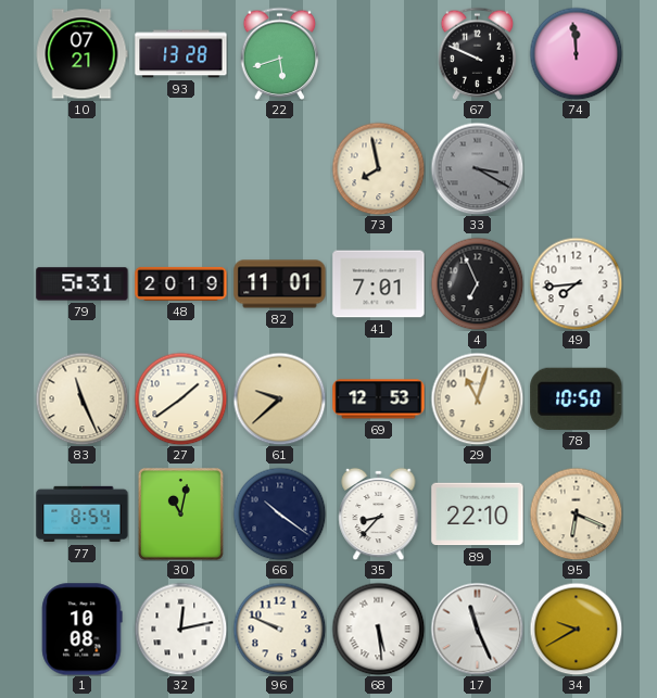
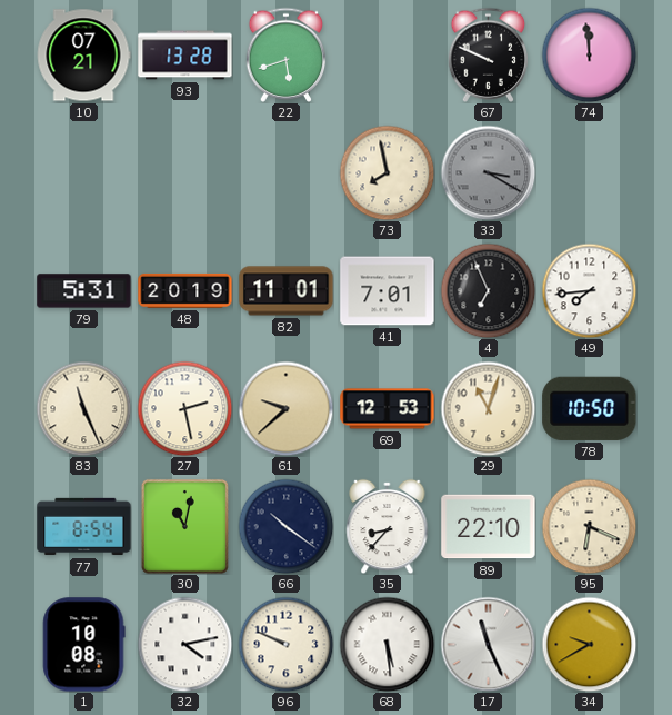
27: 1:39 -> 2:28 (184, 408)
32: 12:13 -> 4:13 (184, 644)
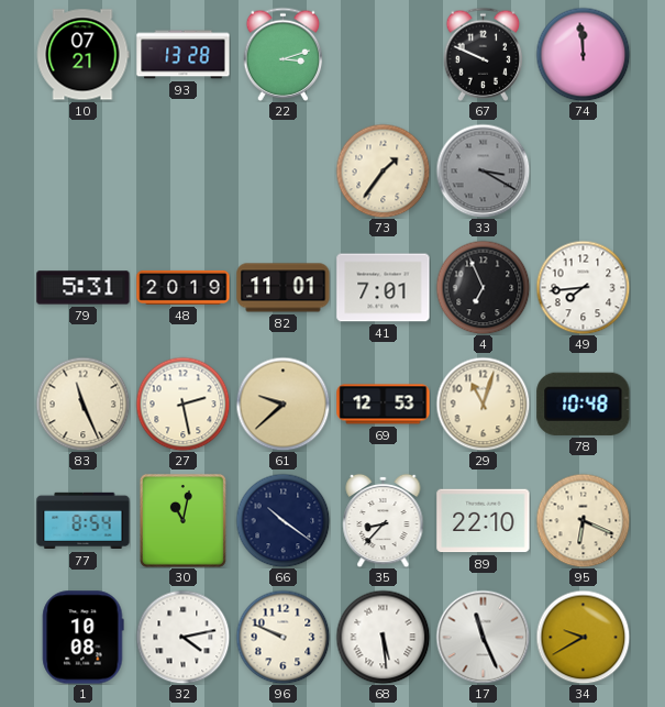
22: 5:42 -> 3:12 (284, 54)
73: 7:58 -> 1:36 (383, 170)
78: 10:50 -> 10:48 (584, 404)
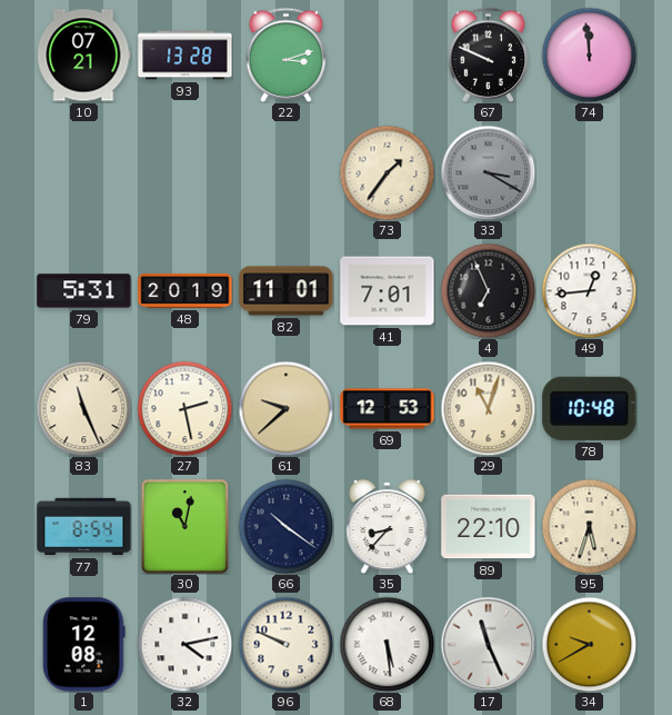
49: 7:44 -> 12:44 (589, 290)
95: 6:19 -> 5:33 (589, 526)
1: 10:08 -> 12:08 (84, 645)
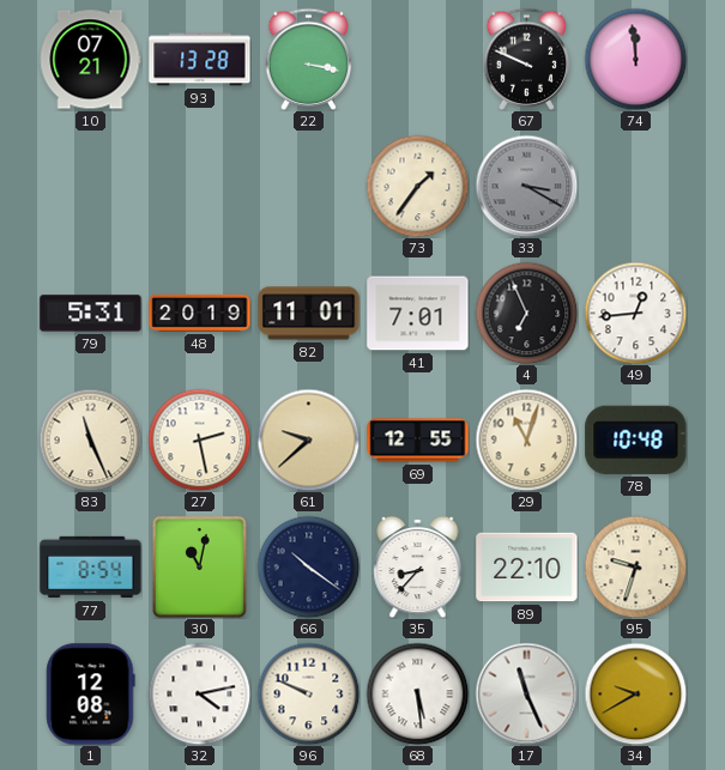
22: 3:12 -> 3:17 (309, 59)
69: 12:53 -> 12:55 (418, 441)
95: 5:33 -> 9:33 (635, 566)
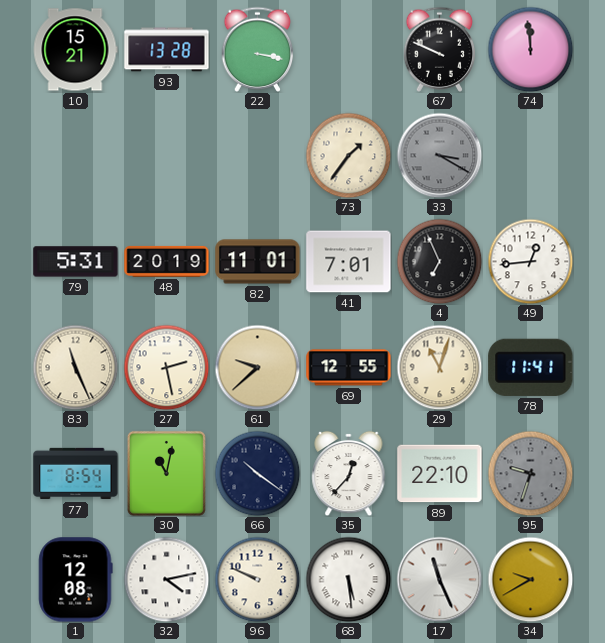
10: 07:21 -> 15:21 (75, 50)
78: 10:48 -> 11:41 (531, 367)
35: 8:37 -> 12:37 (349, 473)
95 dial: cream -> grey (530, 473)
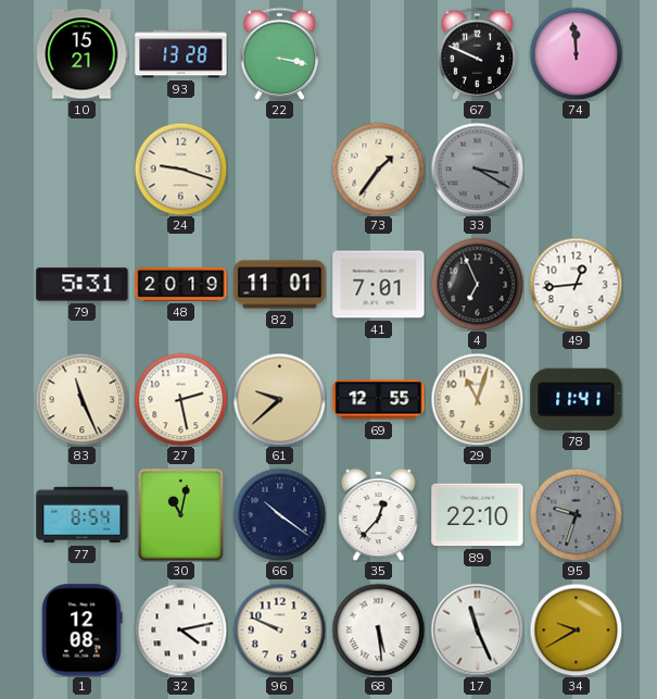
24: none -> 9:18 (180, 168)
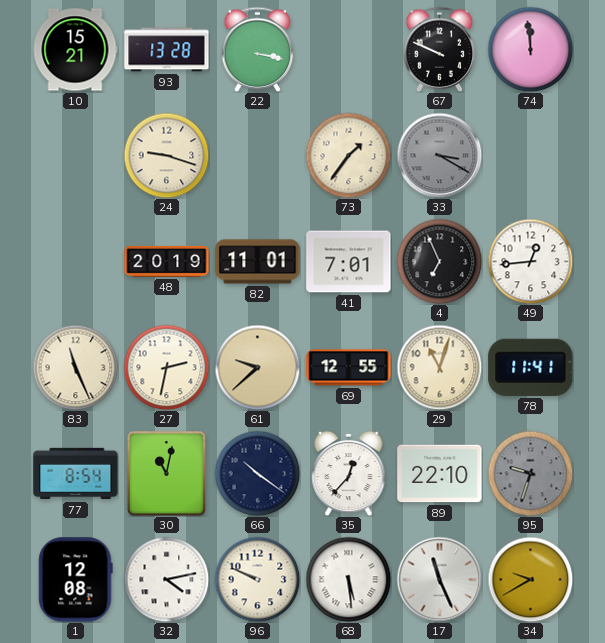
79: 5:31 -> none (83, 285)
27: 2:28 -> 2:32 (166, 367)
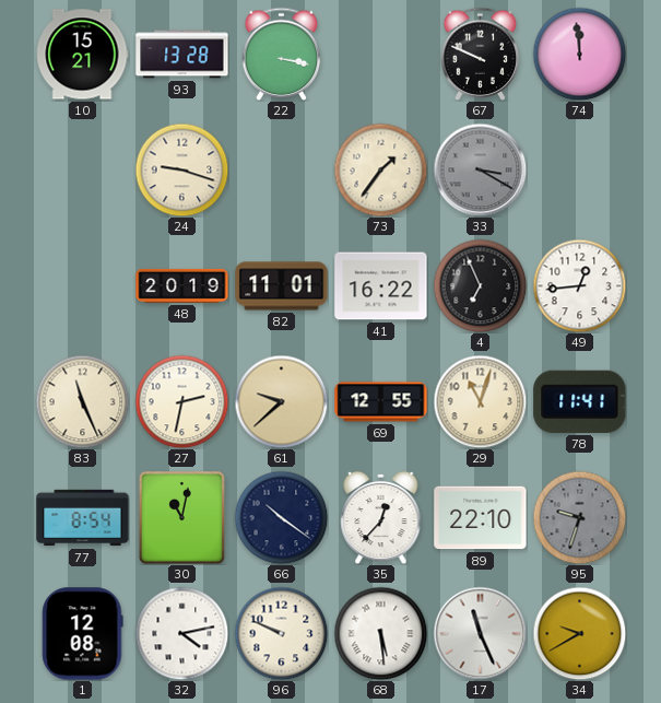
41: 7:01 -> 16:22 (381, 286)
